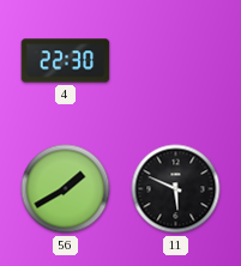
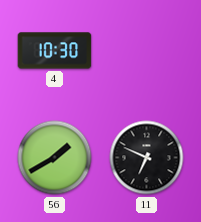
4: 22:30 -> 10:30 (55, 51)
11: 5:49 -> 6:49 (147, 158)
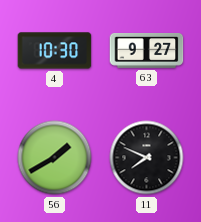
63: none -> 9:27 (147, 51)
11: 6:49 -> 7:49 (147, 158)
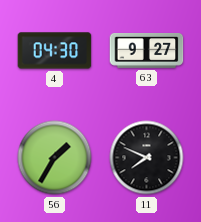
4: 10:30 -> 04:30 (55, 51)
56: 1:40 -> 1:35 (55, 158)
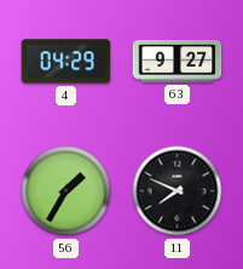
4: 04:30 -> 04:29 (66, 62)
